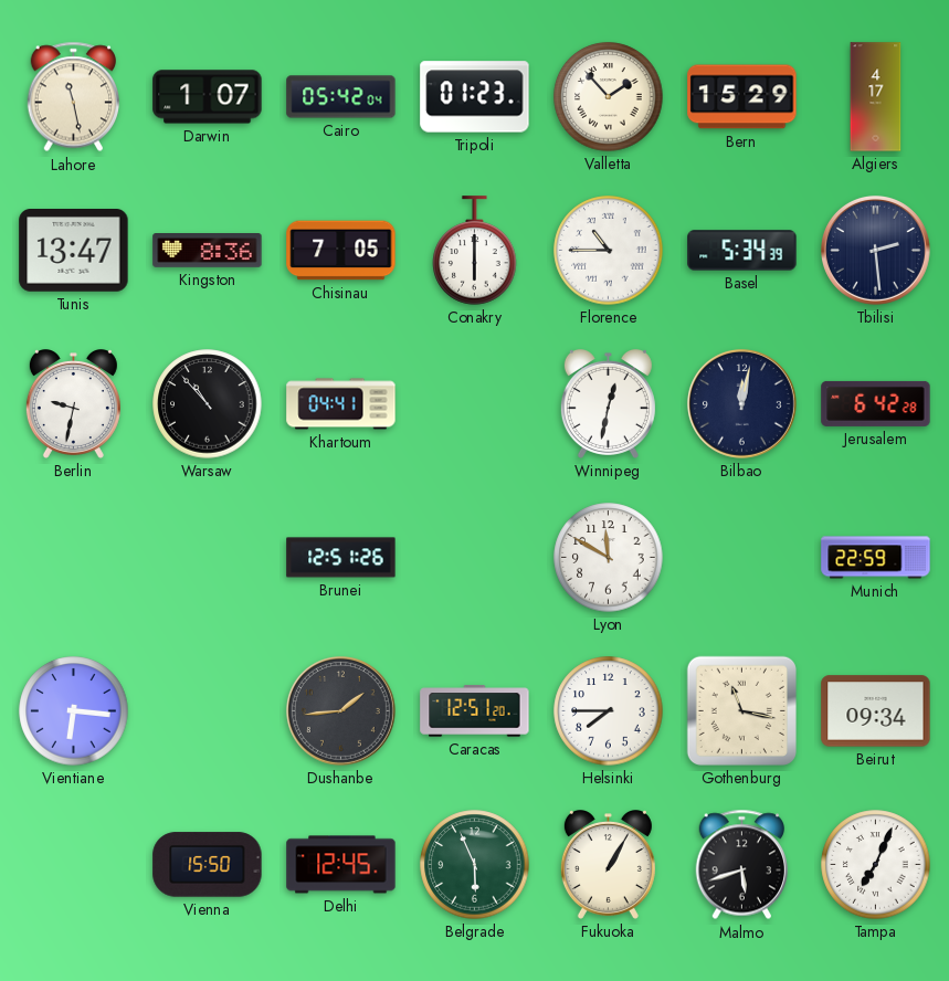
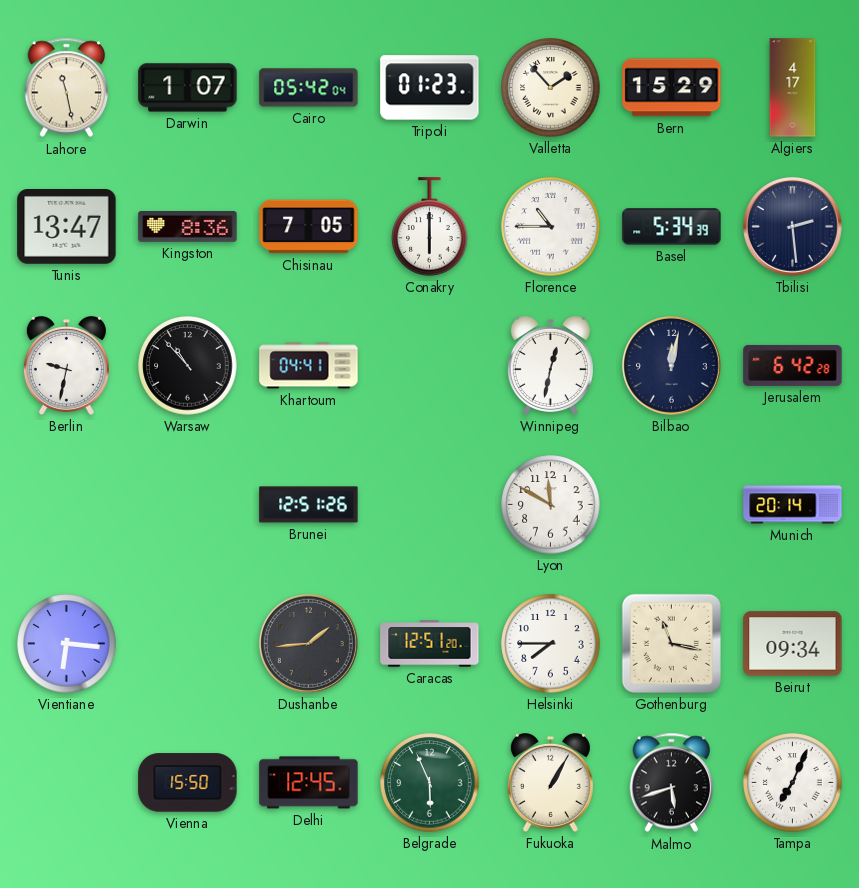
Munich: 22:59 -> 20:14 (793, 505)
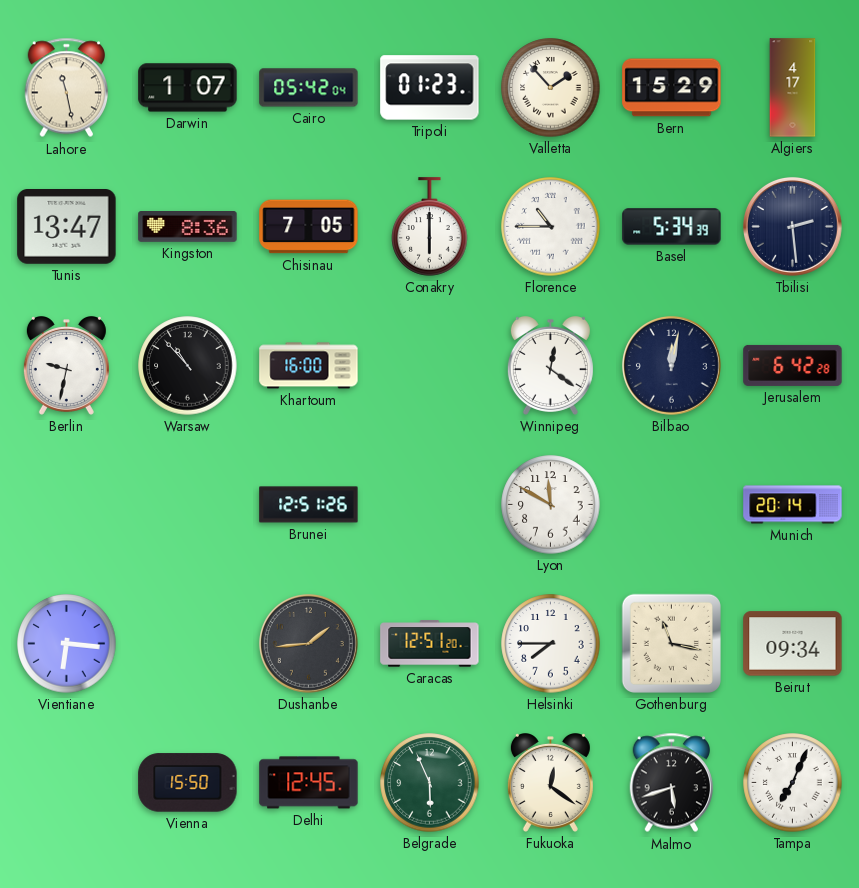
Khartoum: 04:41 -> 16:00 (309, 366)
Winnipeg: 12:32 -> 12:21 (550, 366)
Fukuoka: 1:05 -> 12:21 (550, 783)
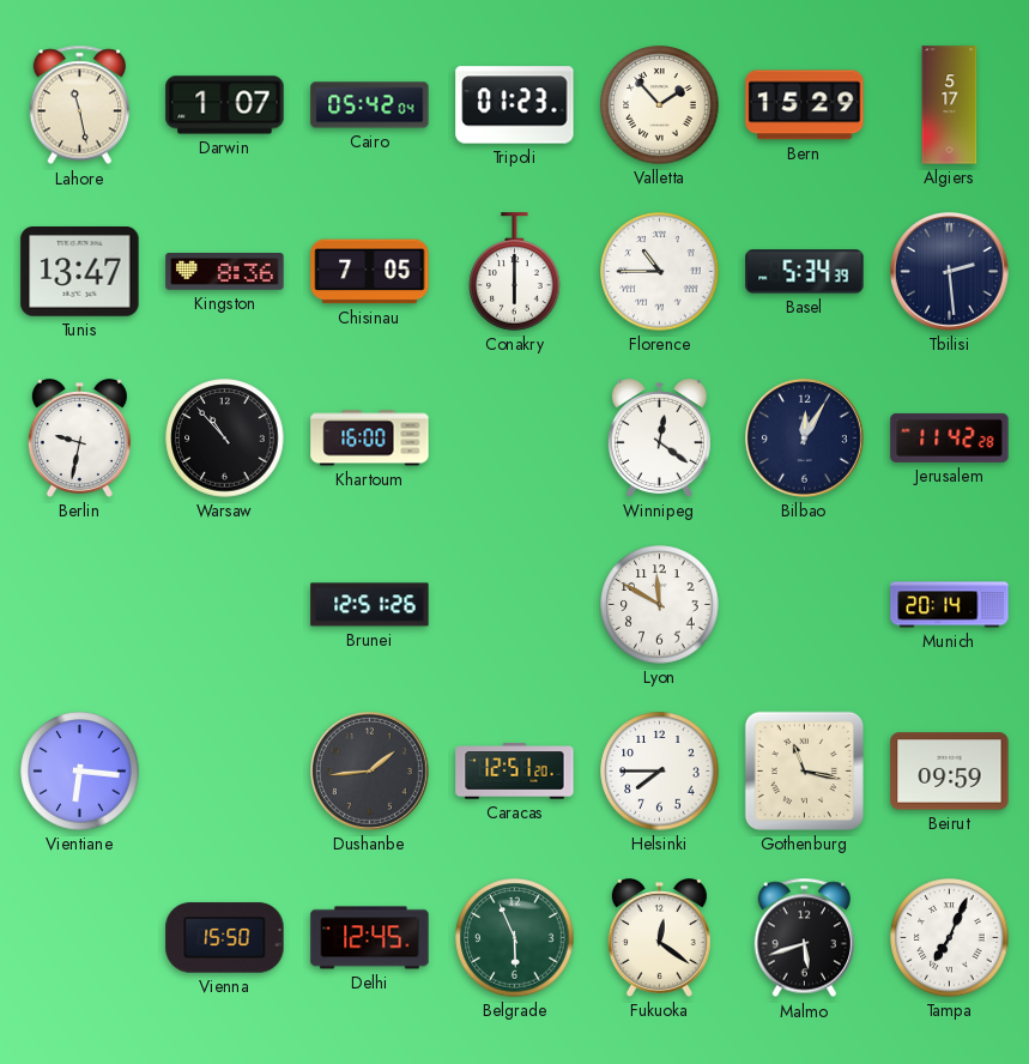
Algiers: 4:17 -> 5:17 (950, 105)
Bilbao: 12:02 -> 12:05 (804, 437)
Jerusalem: 6:42 -> 11:42 (950, 437)
Beirut: 09:34 -> 09:59 (950, 772)
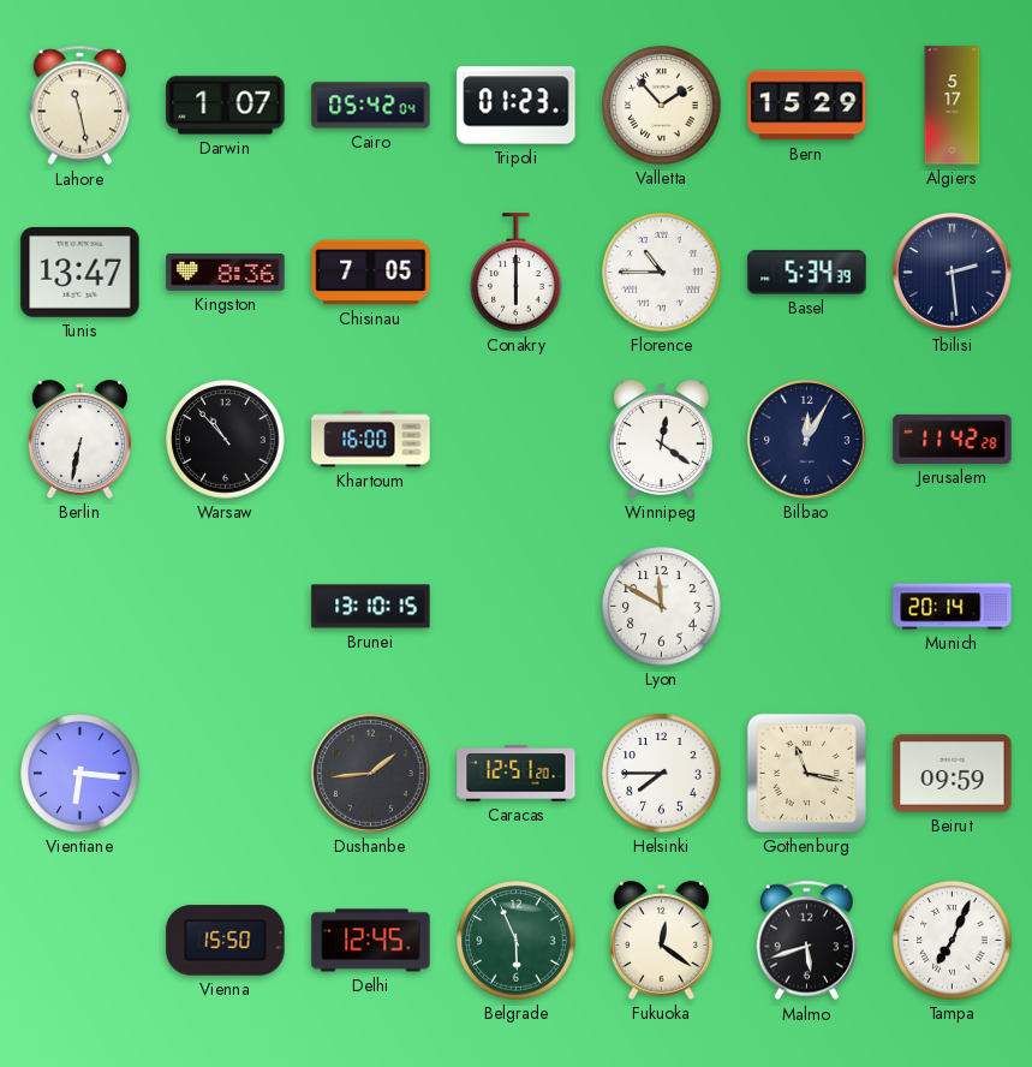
Berlin: 9:32 -> 6:32 (79, 440)
Brunei: 12:51 -> 13:10 (371, 607)
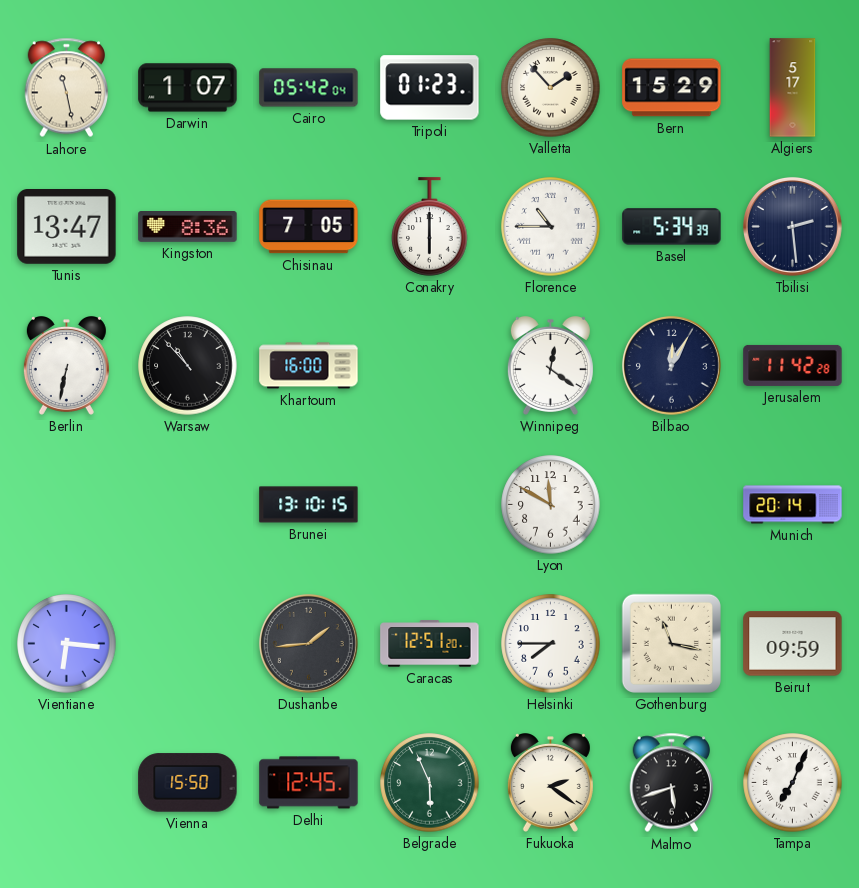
Fukuoka: 12:21 -> 2:21 (550, 783)
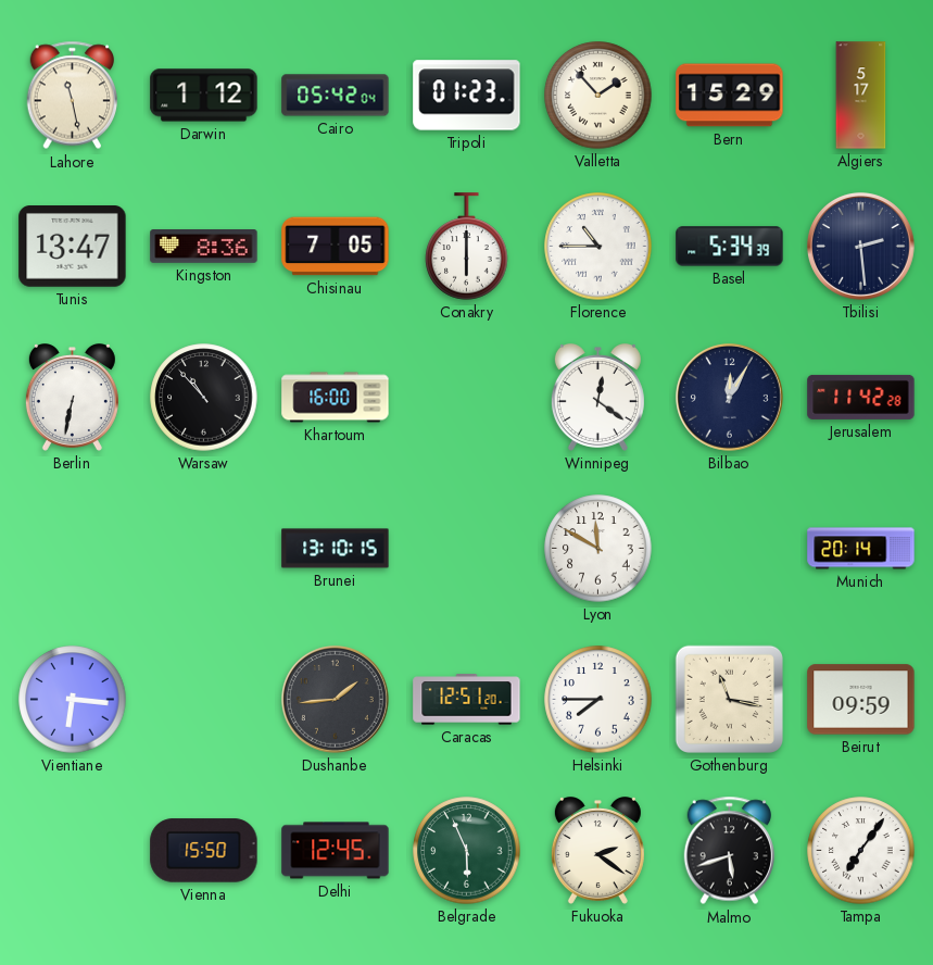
Darwin: 1:07 -> 1:12 (204, 96)
Tampa: 7:04 -> 7:06 (861, 851)
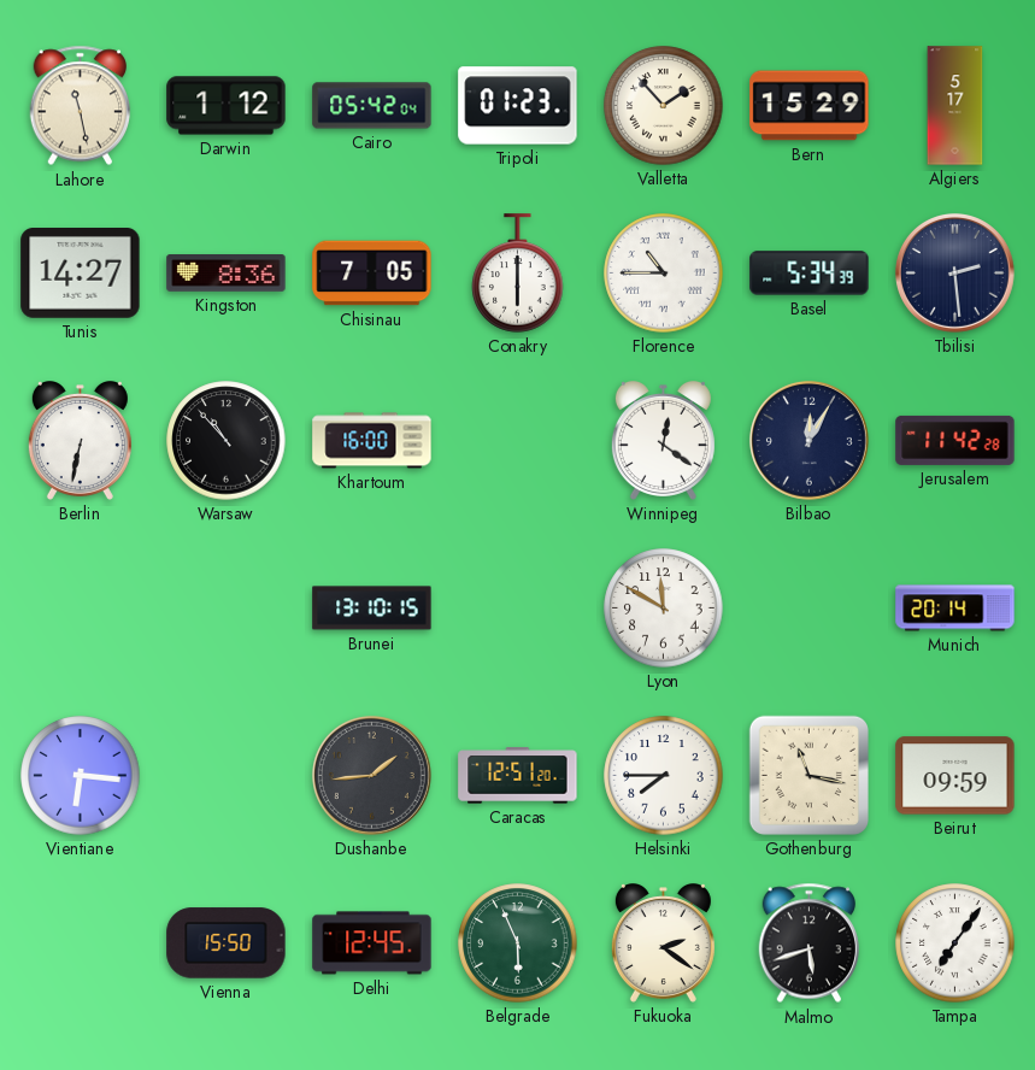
Tunis: 13:47 -> 14:27 (81, 274)
